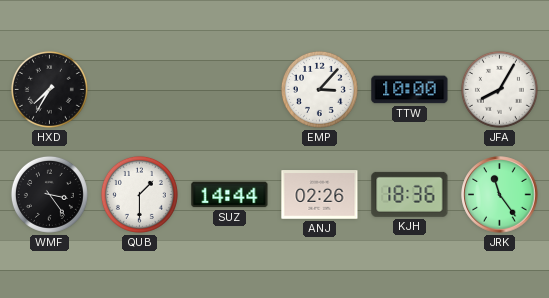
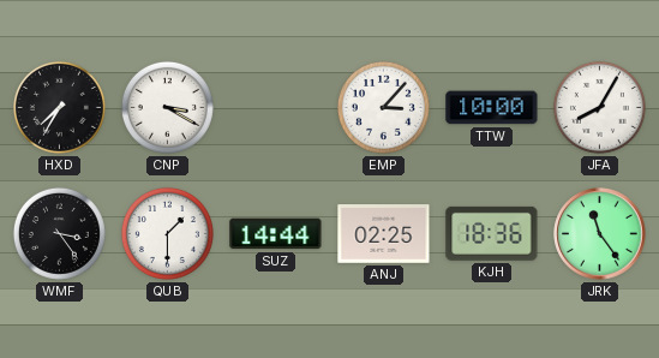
CNP: none -> 3:20 (167, 107)
ANJ: 02:26 -> 02:25 (384, 234)
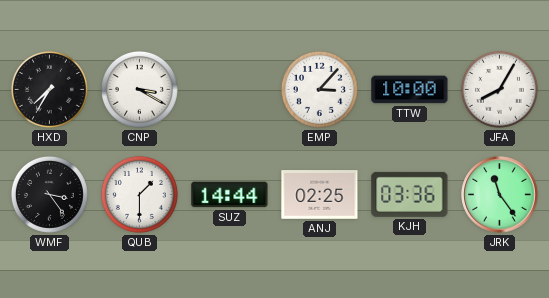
KJH: 18:36 -> 03:36 (410, 194)
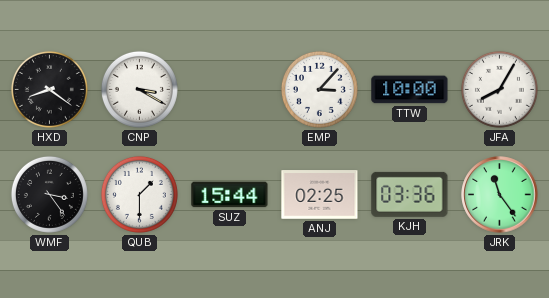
HXD: 7:35 -> 8:21 (49, 89)
SUZ: 14:44 -> 15:44 (230, 195)
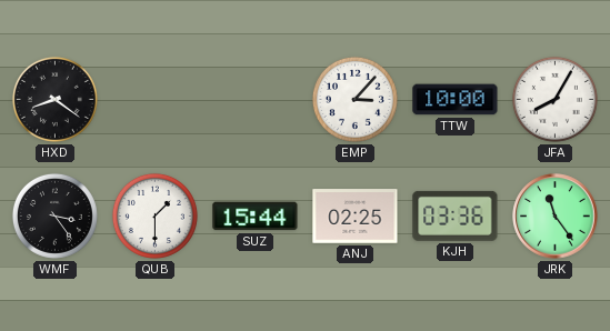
CNP: 3:20 -> none (139, 89)
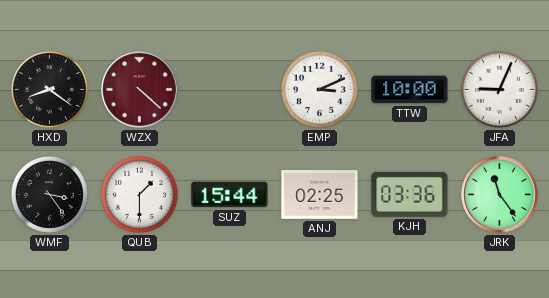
WZX: none -> 4:22 (140, 90)
EMP: 3:07 -> 3:11 (319, 89)
JFA: 8:05 -> 9:04 (499, 89)
